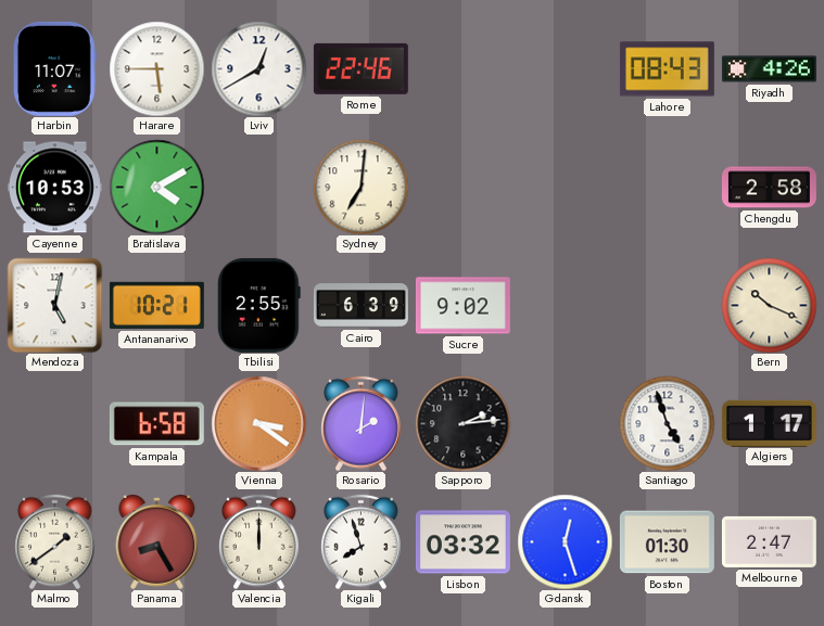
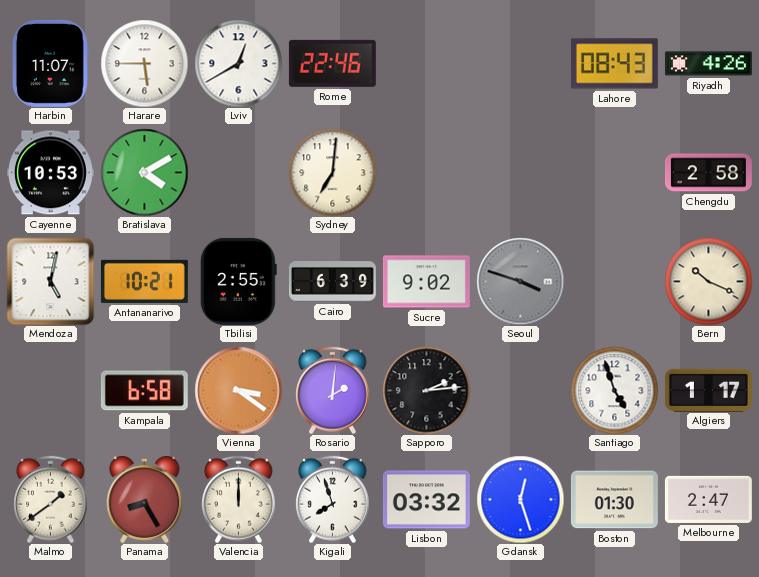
Seoul: none -> 3:48 (520, 281)
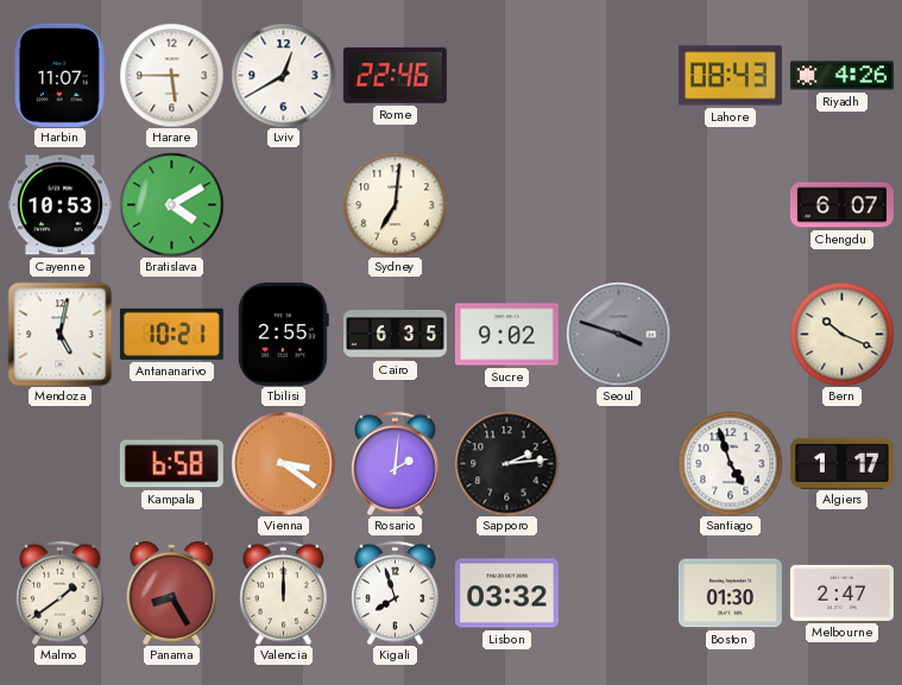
Chengdu: 2:58 -> 6:07 (841, 205)
Cairo: 6:39 -> 6:35 (395, 335)
Gdansk: 12:27 -> none (520, 499)
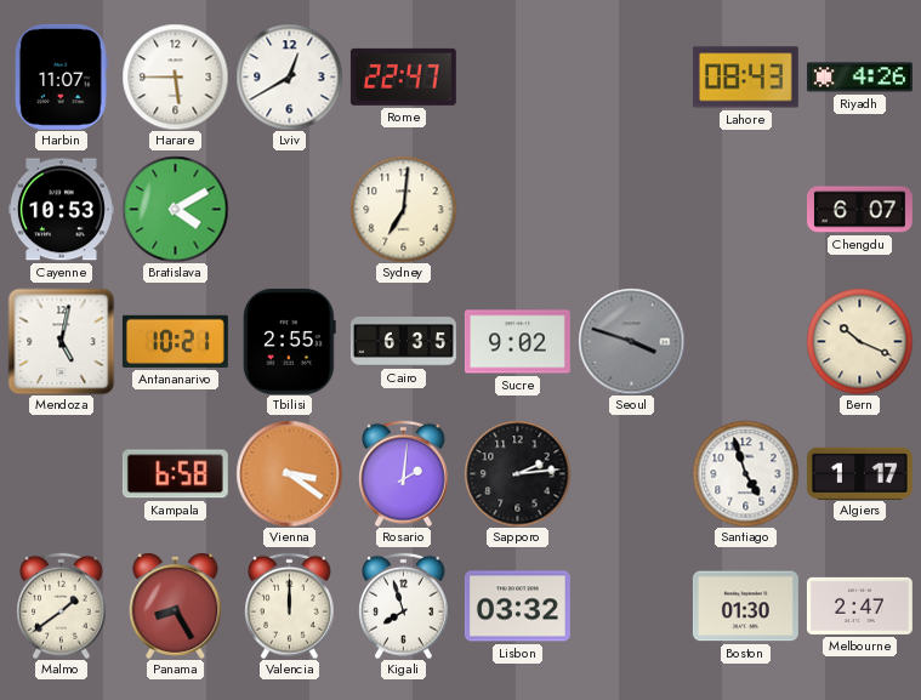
Rome: 22:46 -> 22:47 (403, 76)
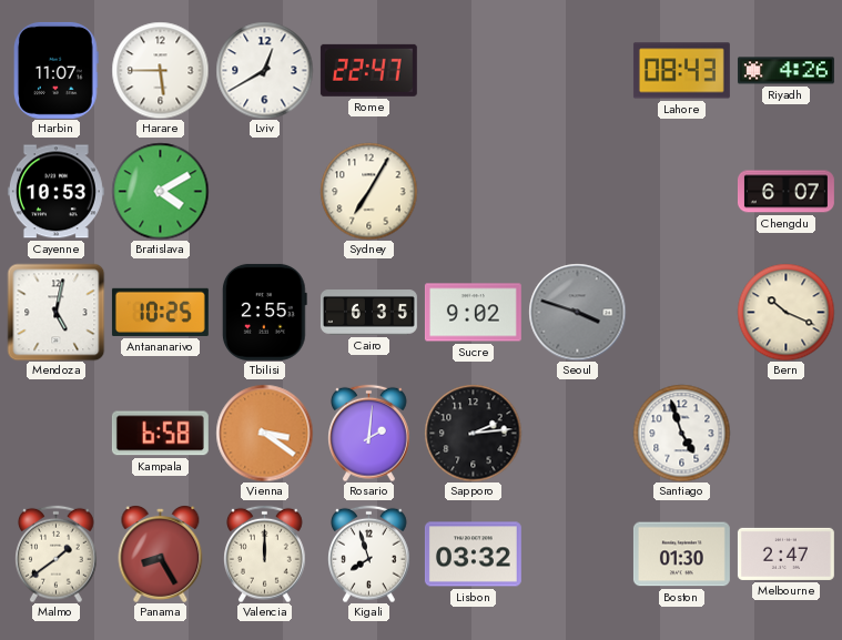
Sydney: 7:01 -> 7:05 (368, 191)
Antananarivo: 10:21 -> 10:25 (160, 312)
Algiers: 1:17 -> none (859, 473)
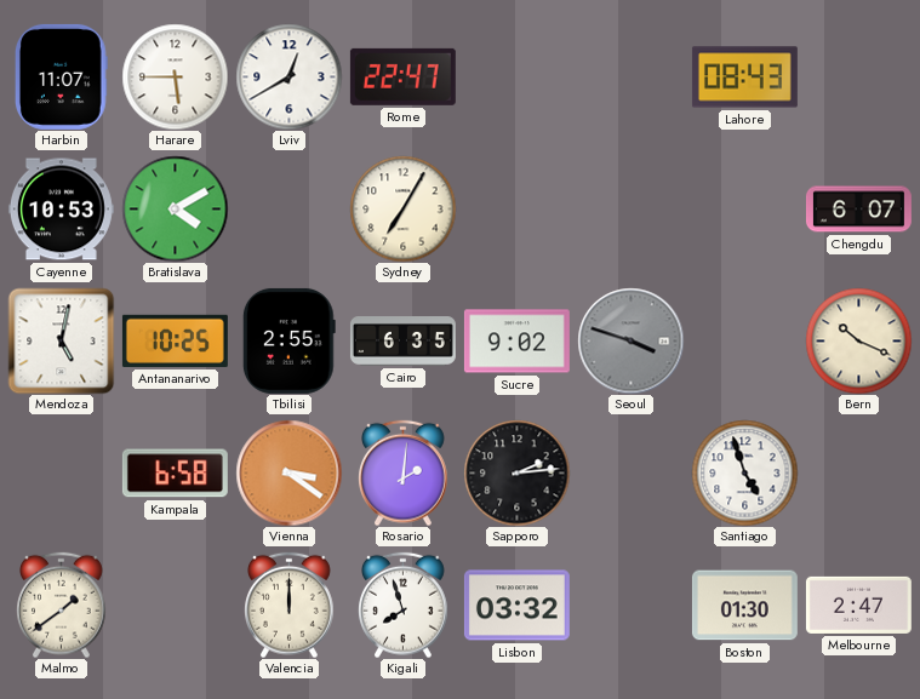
Riyadh: 4:26 -> none (785, 71)
Panama: 8:25 -> none (161, 555)
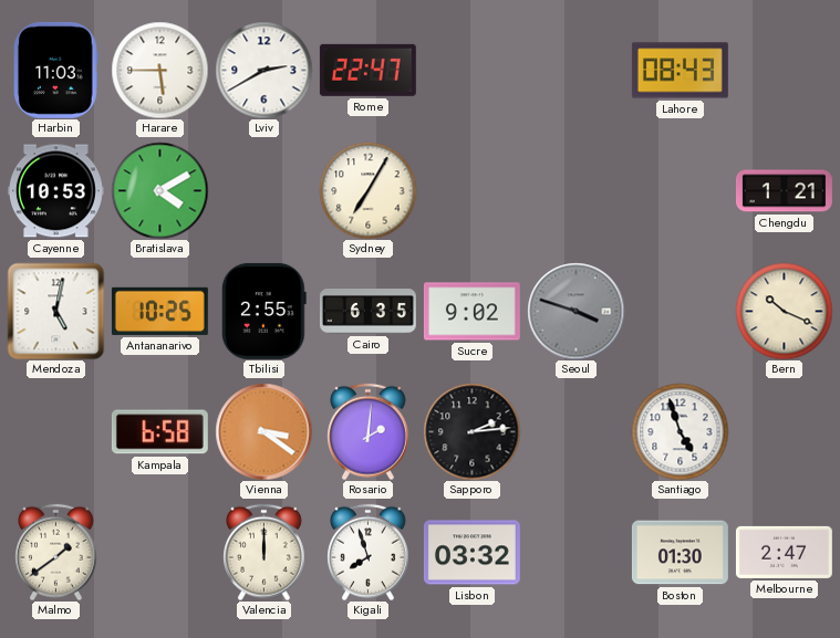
Harbin: 11:07 -> 11:03 (55, 70)
Lviv: 12:40 -> 2:40 (263, 70)
Chengdu: 6:07 -> 1:21 (784, 191)
